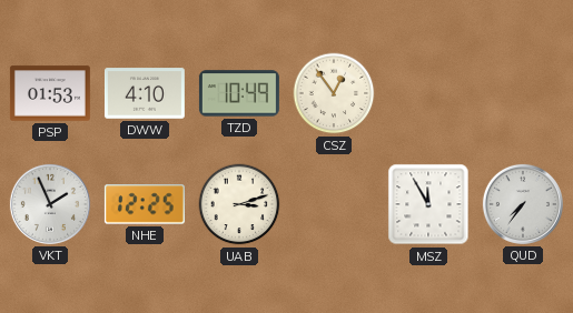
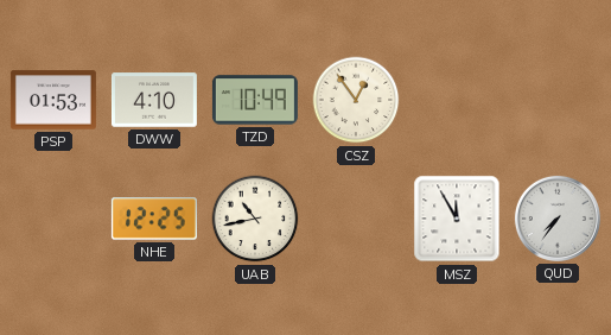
VKT: 1:56 -> none (50, 204)
UAB: 3:12 -> 10:43 (255, 219)
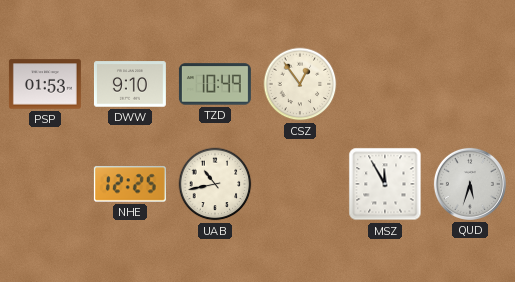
DWW: 4:10 -> 9:10 (130, 84)
QUD: 7:36 -> 5:33 (470, 184)
